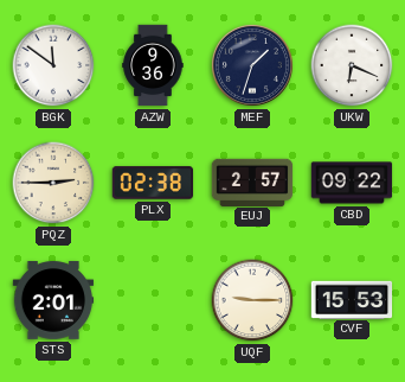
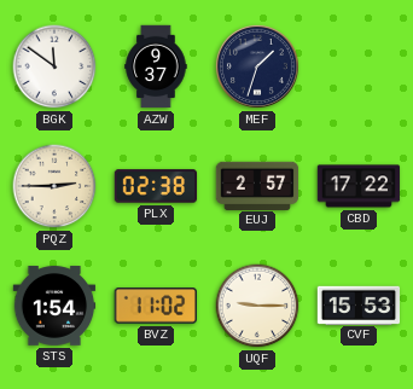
AZW: 9:36 -> 9:37 (156, 66)
UKW: 6:19 -> none (352, 65)
CBD: 09:22 -> 17:22 (359, 186)
STS: 2:01 -> 1:54 (54, 306)
BVZ: none -> 11:02 (155, 307)
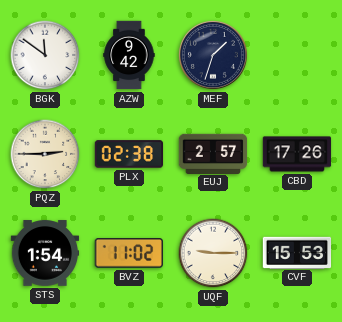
AZW: 9:37 -> 9:42 (129, 55)
CBD: 17:22 -> 17:26 (297, 154)
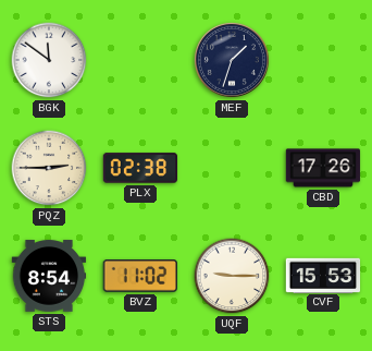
AZW: 9:42 -> none (129, 55)
EUJ: 2:57 -> none (213, 153)
STS: 1:54 -> 8:54 (49, 276)
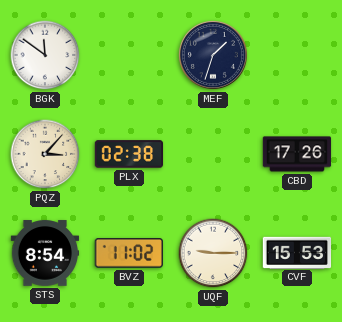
PQZ: 2:45 -> 3:07 (45, 154)
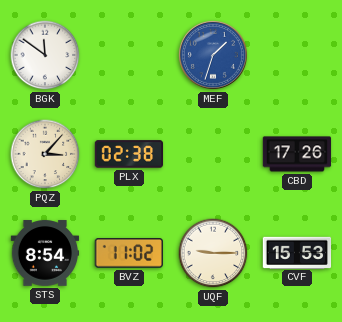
MEF dial: navy -> blue (213, 55)
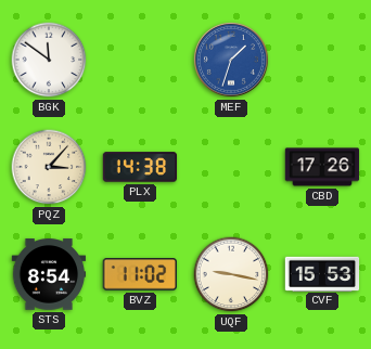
PLX: 02:38 -> 14:38 (140, 167)
UQF: 9:15 -> 9:17 (231, 274)
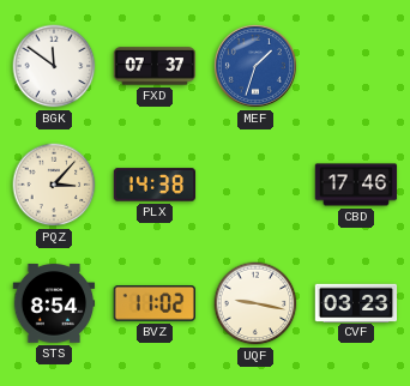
FXD: none -> 07:37 (155, 66)
CBD: 17:26 -> 17:46 (356, 185)
CVF: 15:53 -> 03:23 (356, 302)
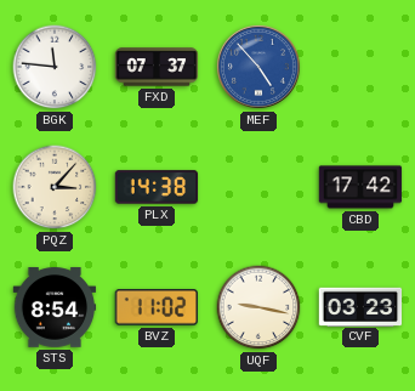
BGK: 11:51 -> 11:46 (55, 67)
MEF: 1:33 -> 4:53 (258, 67)
CBD: 17:46 -> 17:42 (360, 187)
